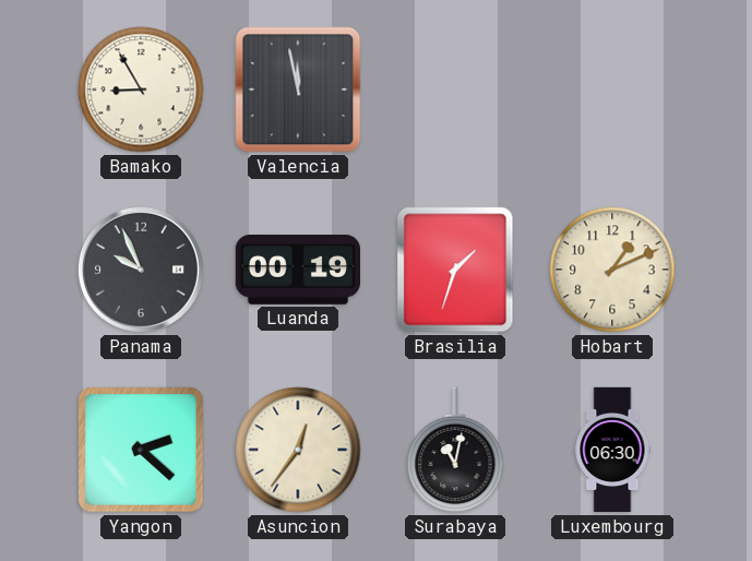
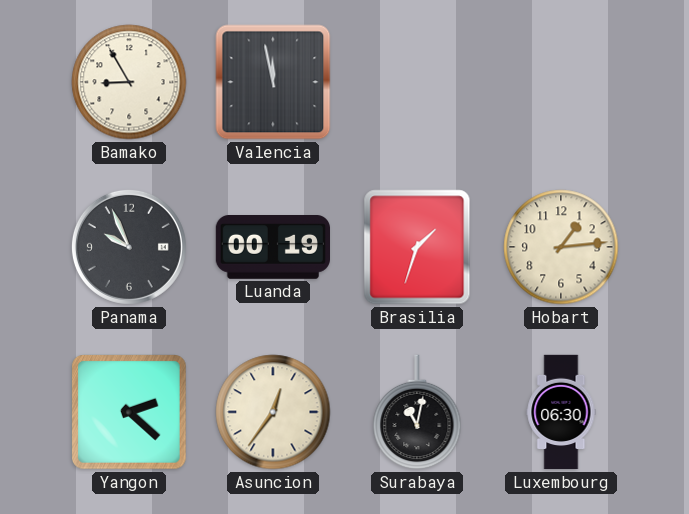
Hobart: 1:11 -> 1:14 (561, 247)
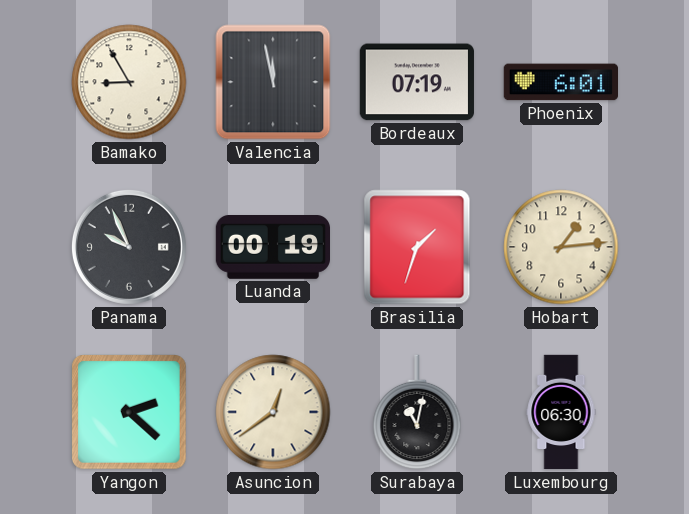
Bordeaux: none -> 07:19 (417, 82)
Phoenix: none -> 6:01 (560, 82)
Asuncion: 12:36 -> 12:39 (273, 412)
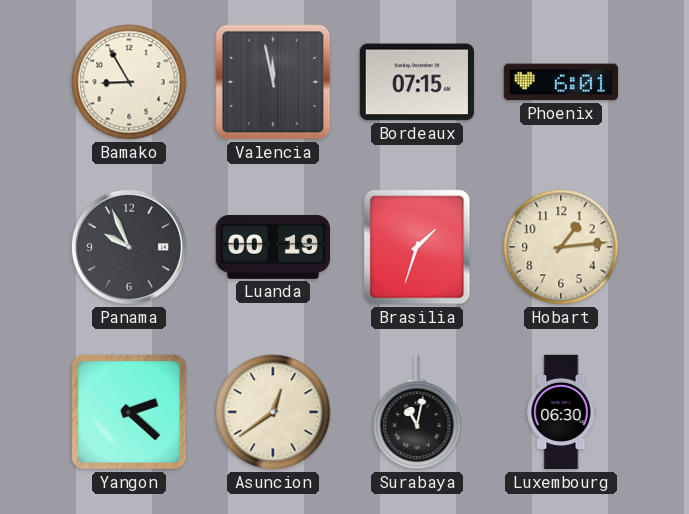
Bordeaux: 07:19 -> 07:15 (417, 82)
